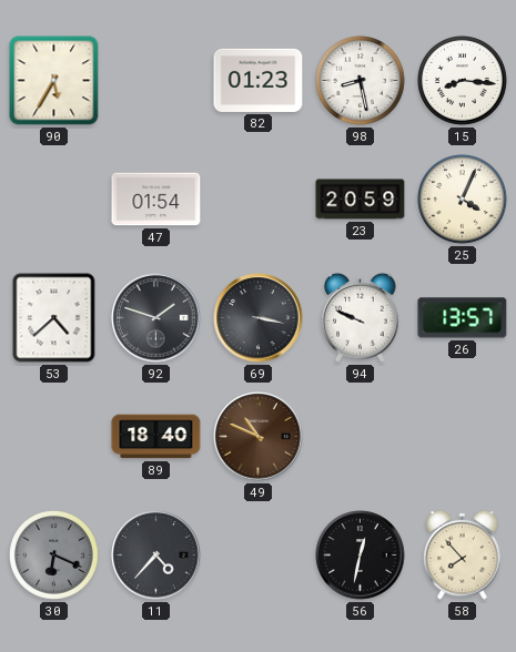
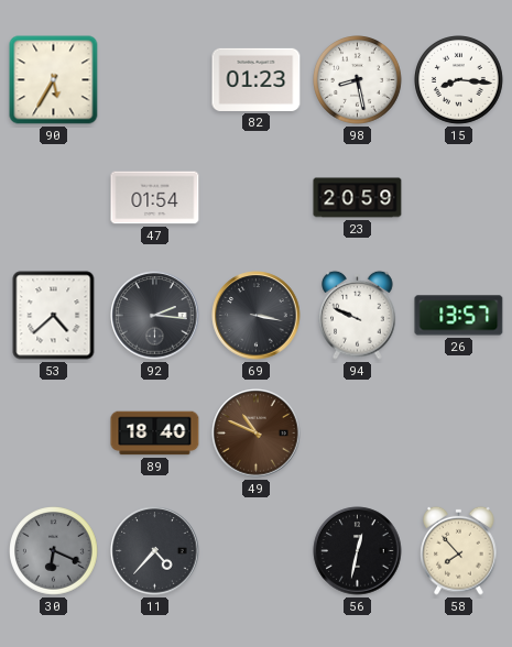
25: 4:04 -> none (463, 200)
92: 1:48 -> 2:16 (155, 316)
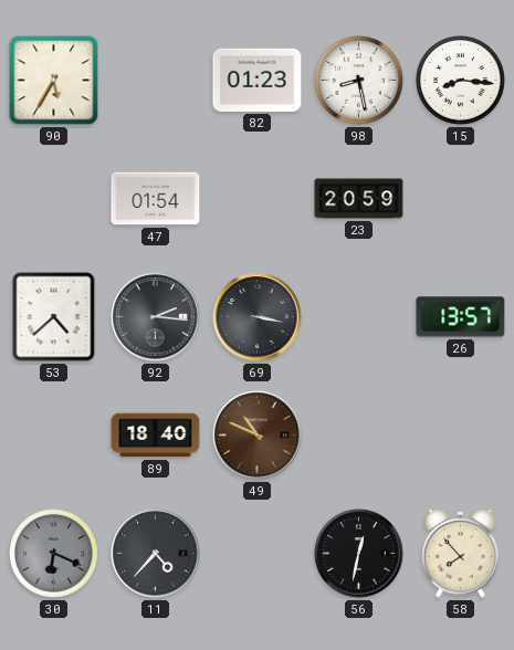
94: 9:49 -> none (358, 315)
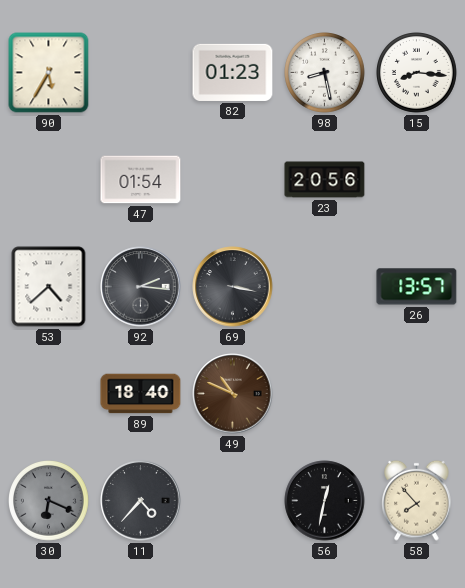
23: 20:59 -> 20:56 (325, 180)
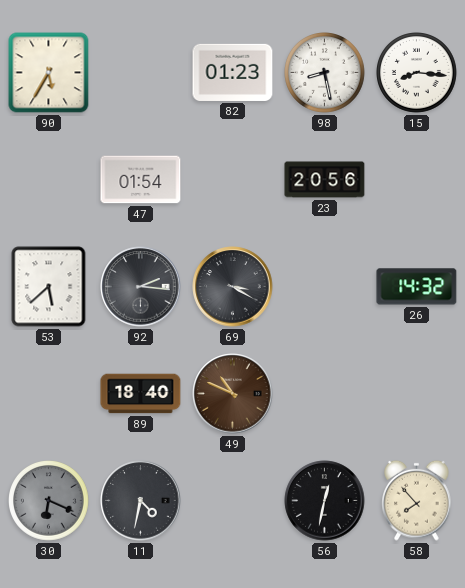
53: 4:38 -> 5:38 (49, 287)
69: 3:17 -> 3:20 (233, 287)
26: 13:57 -> 14:32 (417, 287)
11: 4:37 -> 4:32 (141, 501)
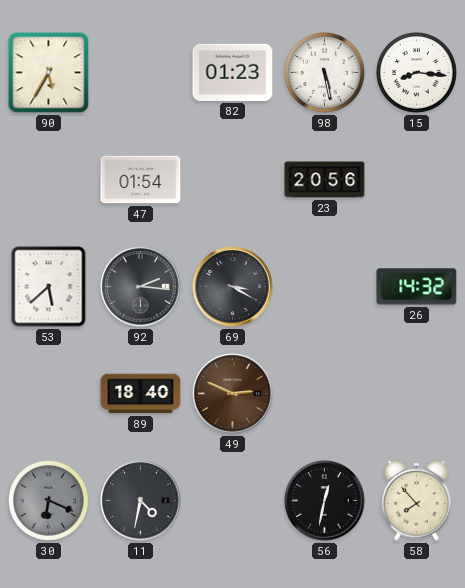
98: 8:28 -> 5:28 (325, 73)
49: 10:49 -> 2:49 (233, 394)
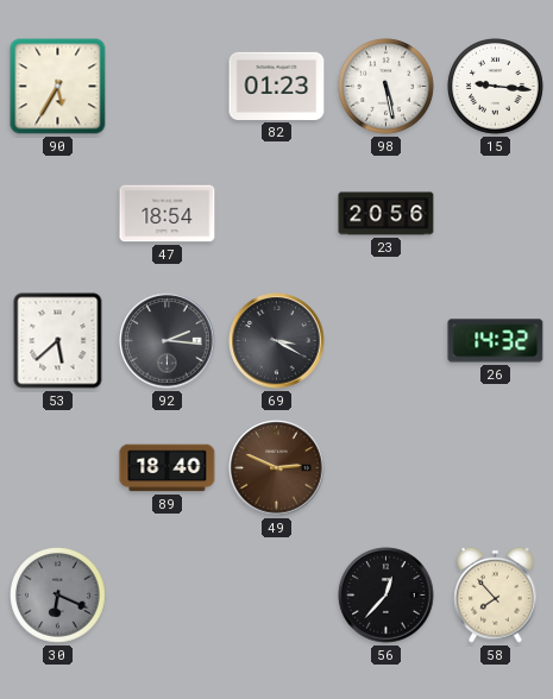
15: 8:16 -> 9:16 (496, 87)
47: 01:54 -> 18:54 (168, 214)
11: 4:32 -> none (141, 501)
56: 12:32 -> 12:37 (387, 596)
